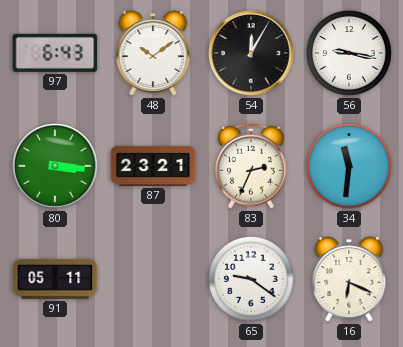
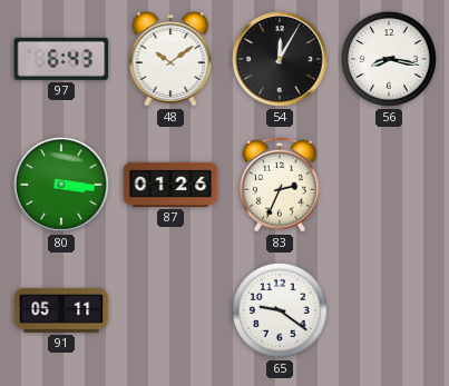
56: 9:17 -> 8:17 (390, 60)
87: 23:21 -> 01:26 (170, 185)
34: 11:31 -> none (350, 167)
16: 6:19 -> none (349, 279)
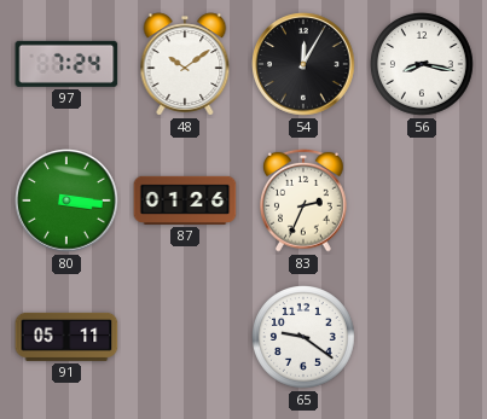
97: 6:43 -> 7:24 (66, 64)
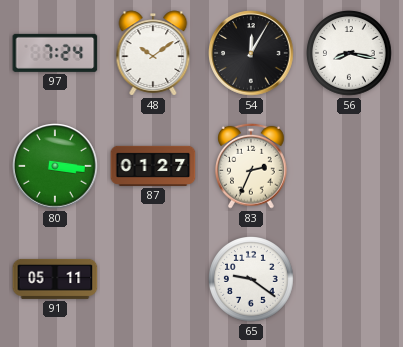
87: 01:26 -> 01:27 (153, 166)
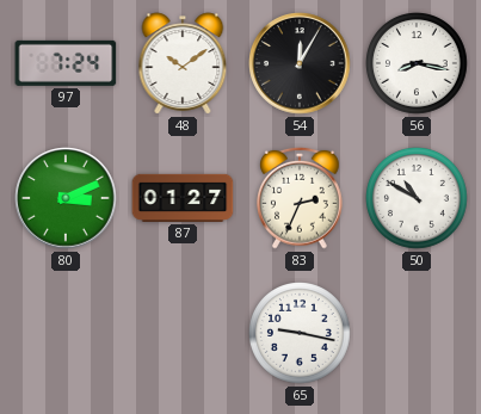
80: 3:16 -> 3:11 (66, 198)
50: none -> 10:50 (418, 199)
91: 05:11 -> none (55, 279)
65: 9:21 -> 9:17 (301, 334)
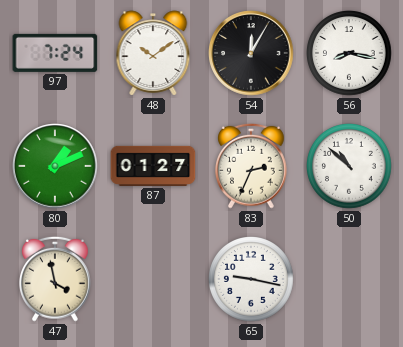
80: 3:11 -> 1:11 (55, 166)
50: 10:50 -> 10:52 (350, 167)
47: none -> 3:58 (56, 279)
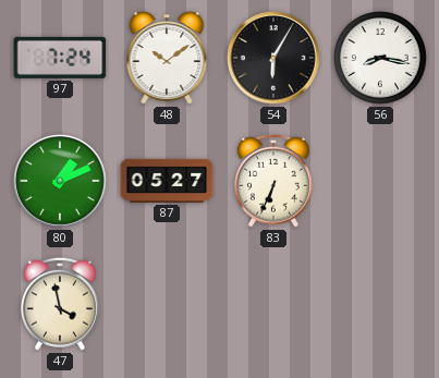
54: 12:05 -> 6:05 (273, 58)
87: 01:27 -> 05:27 (167, 181)
83: 2:34 -> 6:34 (275, 181)
50: 10:52 -> none (350, 167)
65: 9:17 -> none (252, 280)
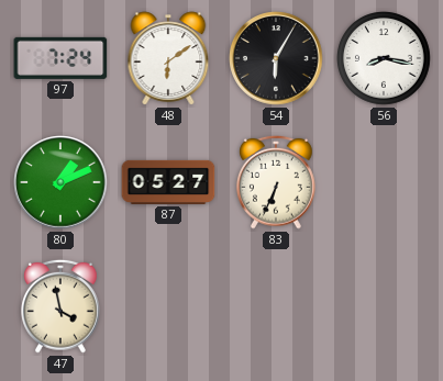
48: 10:09 -> 6:09 (168, 58)
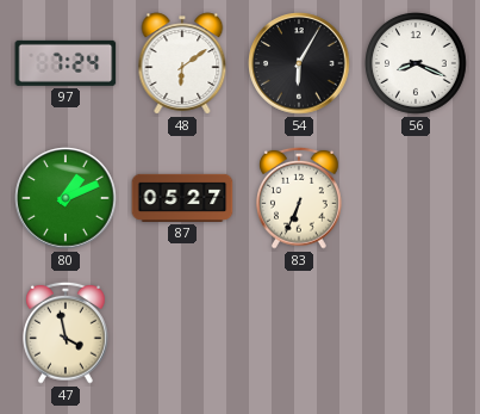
56: 8:17 -> 8:19 (417, 64)
